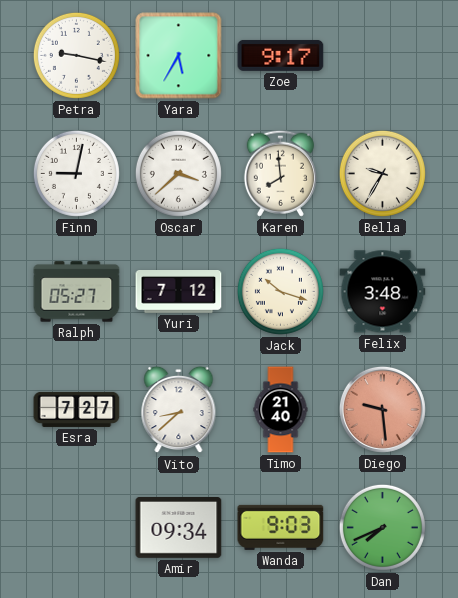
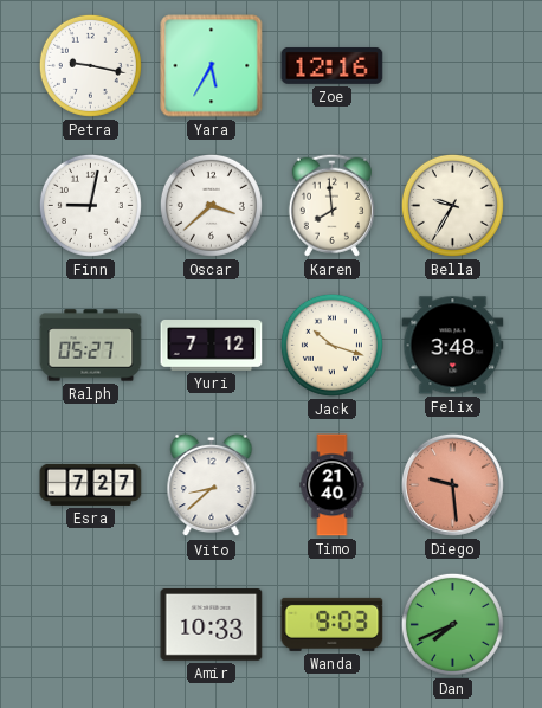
Zoe: 9:17 -> 12:16 (333, 65)
Amir: 09:34 -> 10:33 (212, 625)
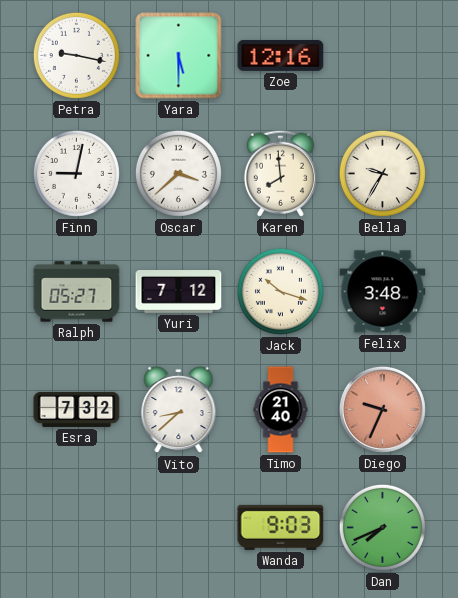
Yara: 5:35 -> 5:30 (179, 56)
Esra: 7:27 -> 7:32 (77, 409)
Diego: 9:29 -> 9:34 (382, 409)
Amir: 10:33 -> none (212, 625)
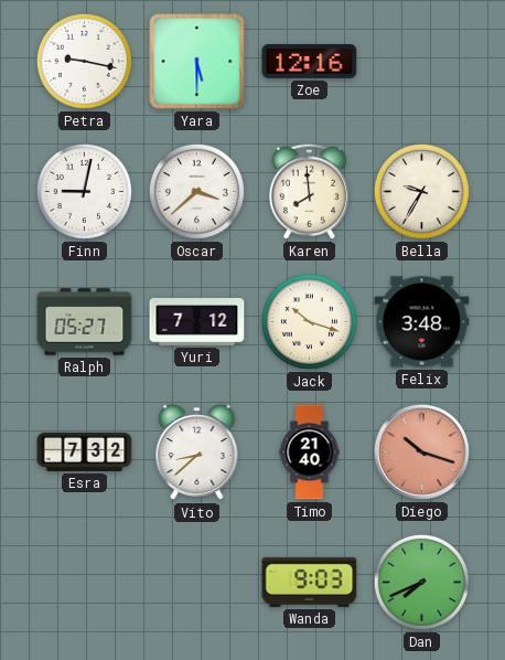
Diego: 9:34 -> 10:18 (421, 451)
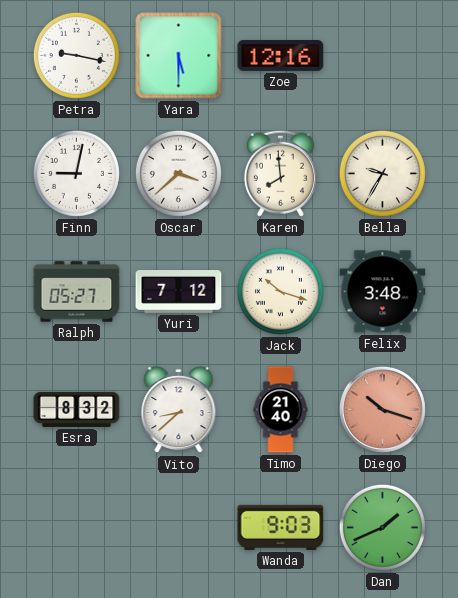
Esra: 7:32 -> 8:32 (77, 409)
Dan: 7:41 -> 1:41 (382, 527)
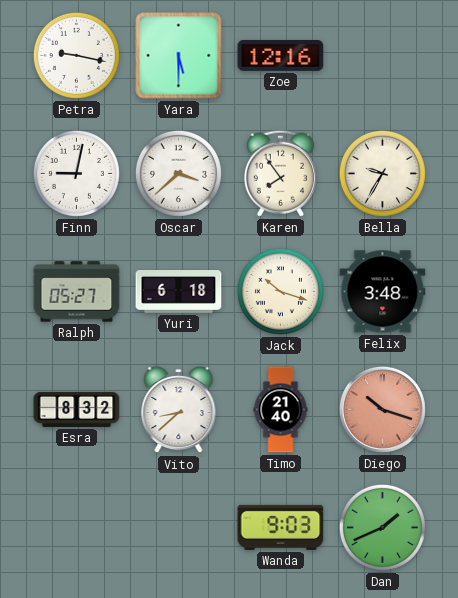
Karen: 7:59 -> 7:54 (280, 173)
Yuri: 7:12 -> 6:18 (179, 292)
